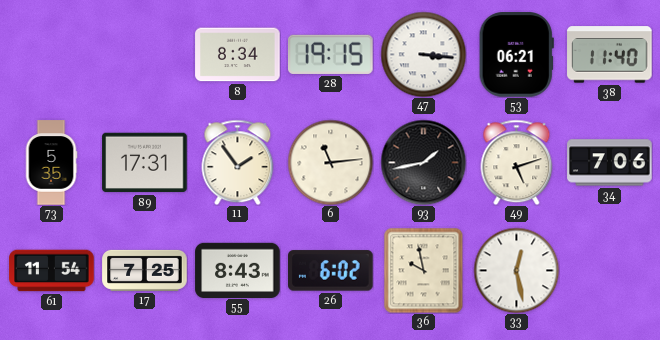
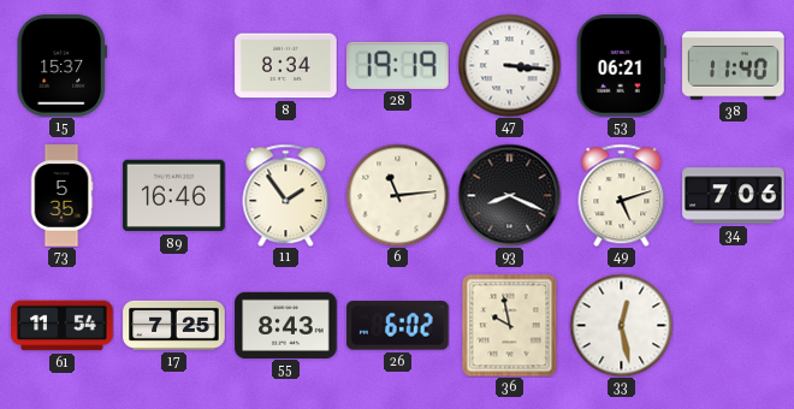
15: none -> 15:37 (61, 66)
28: 19:15 -> 19:19 (398, 65)
89: 17:31 -> 16:46 (174, 196)
93: 1:43 -> 8:19 (509, 195)
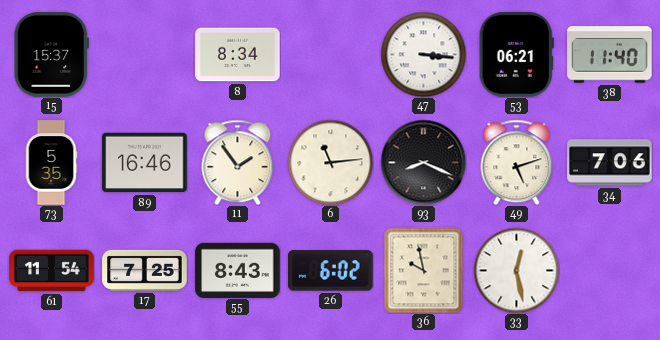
28: 19:19 -> none (398, 65)
